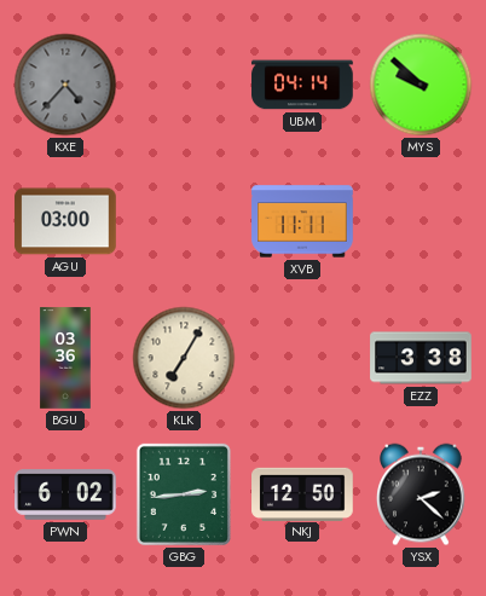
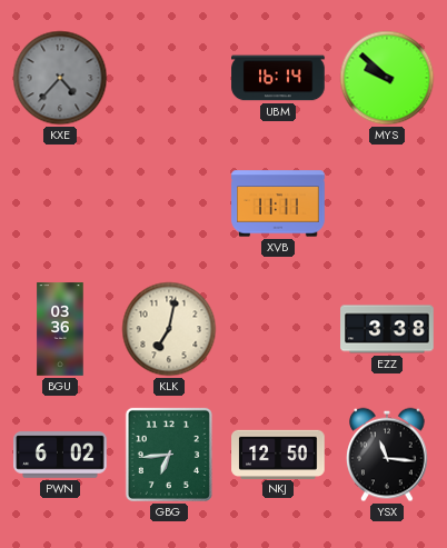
UBM: 04:14 -> 16:14 (278, 78)
AGU: 03:00 -> none (65, 221)
KLK: 7:05 -> 7:02 (169, 329)
GBG: 2:44 -> 6:44 (169, 455)
YSX: 2:22 -> 11:16 (388, 455)
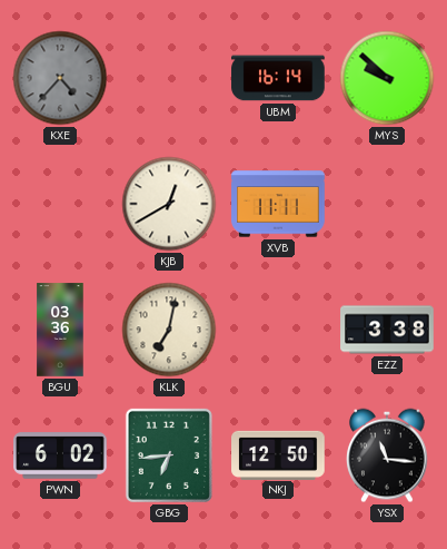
KJB: none -> 12:40 (169, 204)
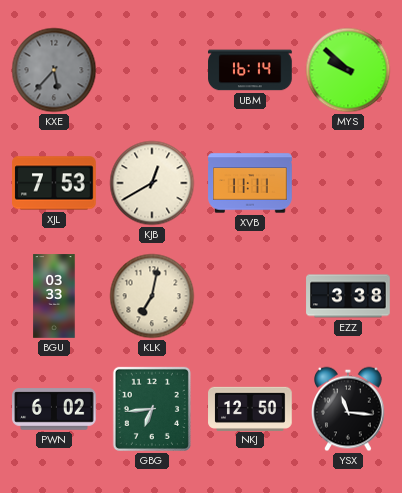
KXE: 4:37 -> 5:37 (54, 70)
XJL: none -> 7:53 (54, 183)
BGU: 03:36 -> 03:33 (54, 296)
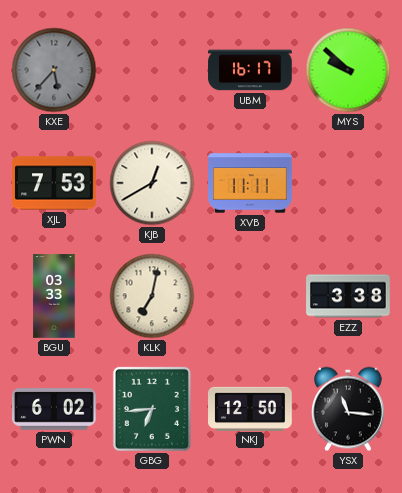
UBM: 16:14 -> 16:17 (250, 70)
